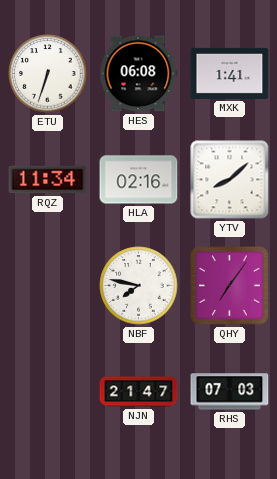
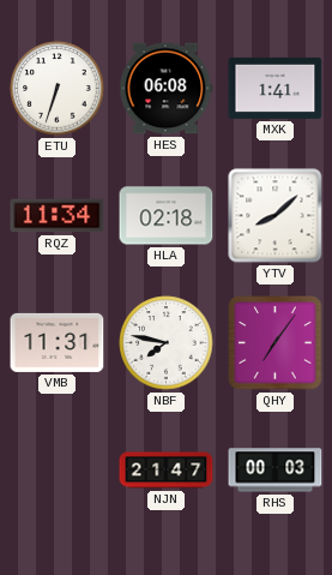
HLA: 02:16 -> 02:18 (167, 216)
VMB: none -> 11:31 (58, 342)
RHS: 07:03 -> 00:03 (276, 471)
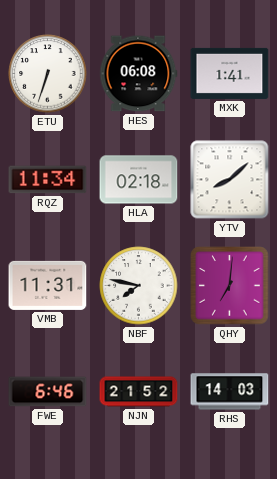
QHY: 7:06 -> 7:01 (230, 286)
FWE: none -> 6:46 (48, 392)
NJN: 21:47 -> 21:52 (139, 392)
RHS: 00:03 -> 14:03 (230, 392)
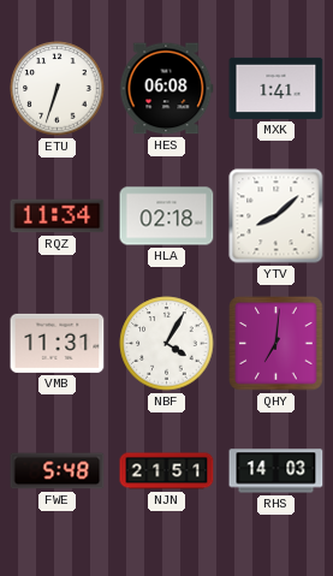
NBF: 7:47 -> 4:05 (167, 344)
FWE: 6:46 -> 5:48 (58, 471)
NJN: 21:52 -> 21:51 (167, 471)
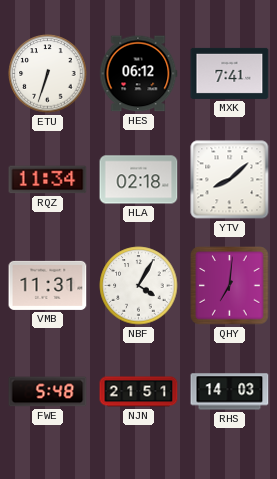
HES: 06:08 -> 06:12 (138, 74)
MXK: 1:41 -> 7:41 (230, 73)
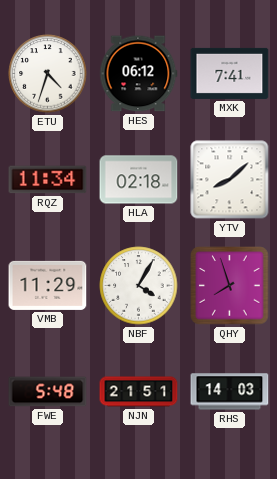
ETU: 6:33 -> 4:33 (48, 74)
VMB: 11:31 -> 11:29 (48, 285)
QHY: 7:01 -> 7:57 (230, 286)
